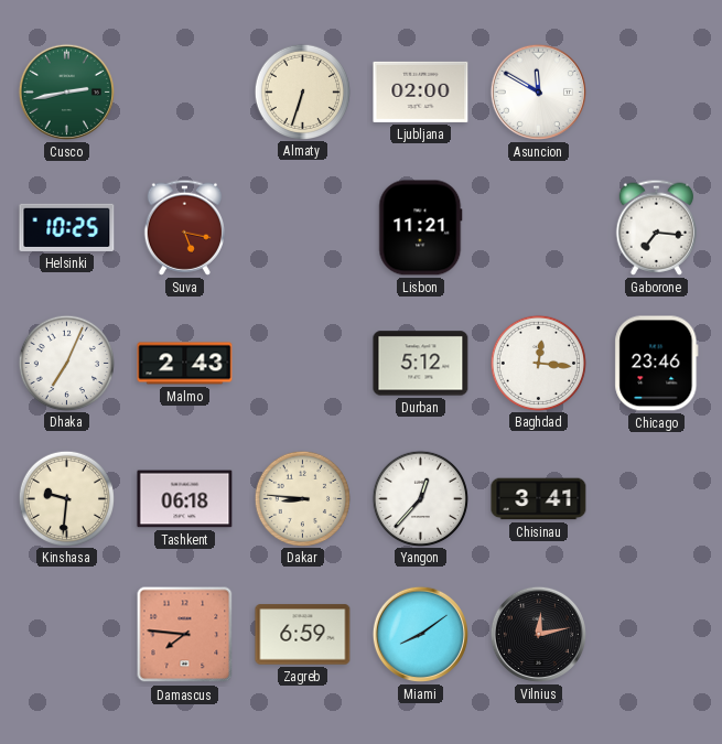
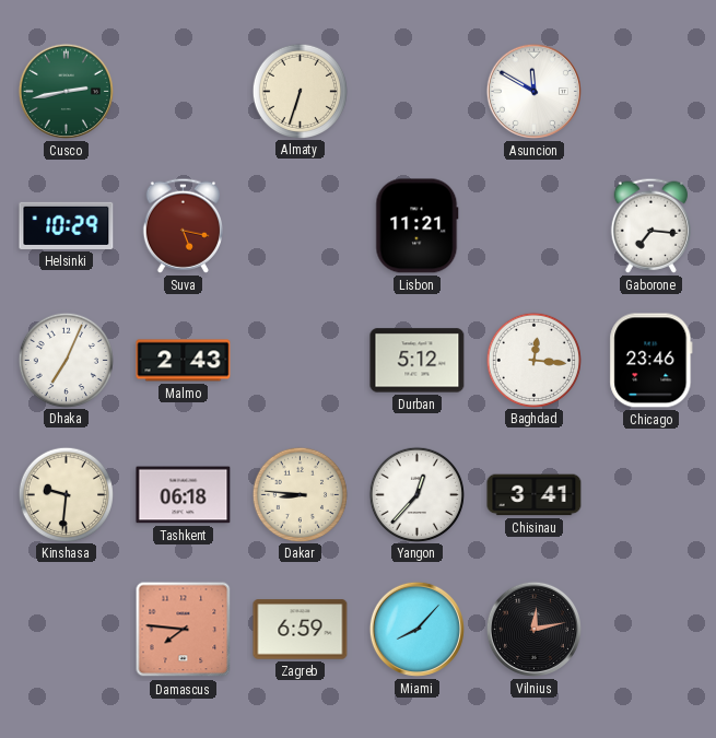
Ljubljana: 02:00 -> none (421, 91)
Helsinki: 10:25 -> 10:29 (67, 225)
Miami: 8:09 -> 8:07 (416, 629)
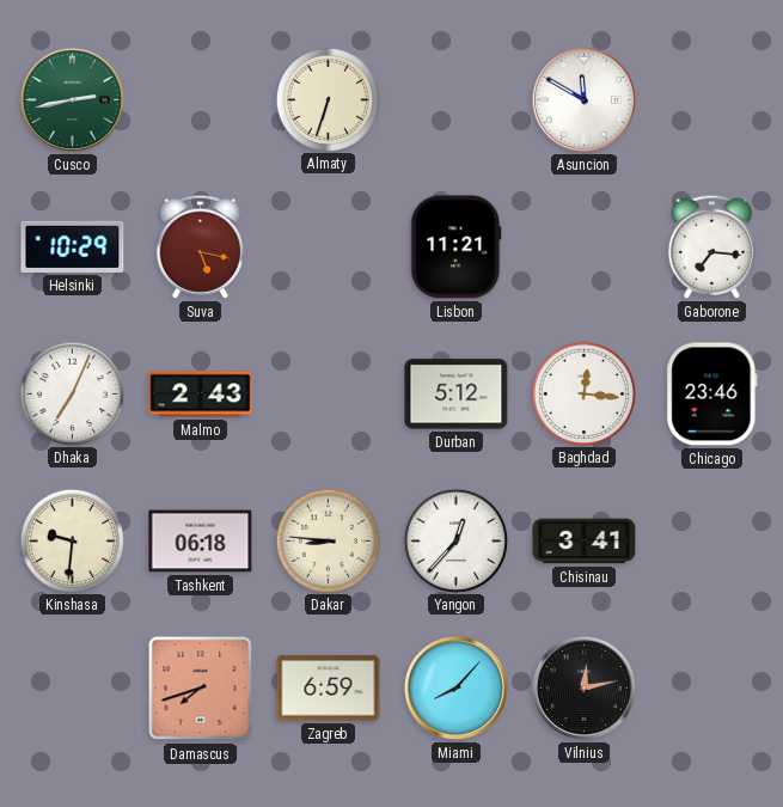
Damascus: 7:46 -> 7:42 (201, 689)
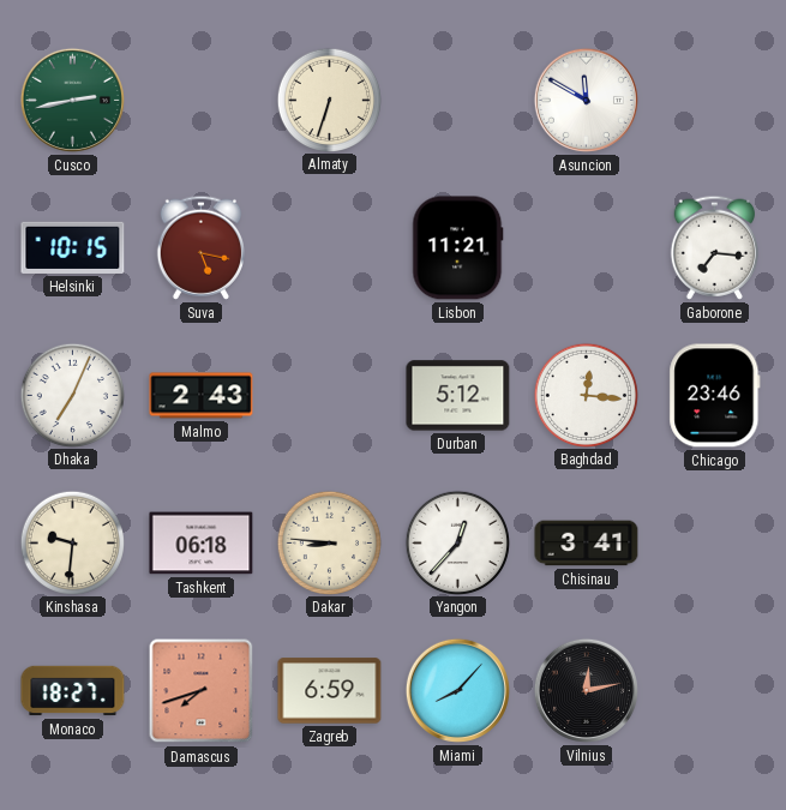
Helsinki: 10:29 -> 10:15 (73, 247)
Monaco: none -> 18:27 (73, 691)
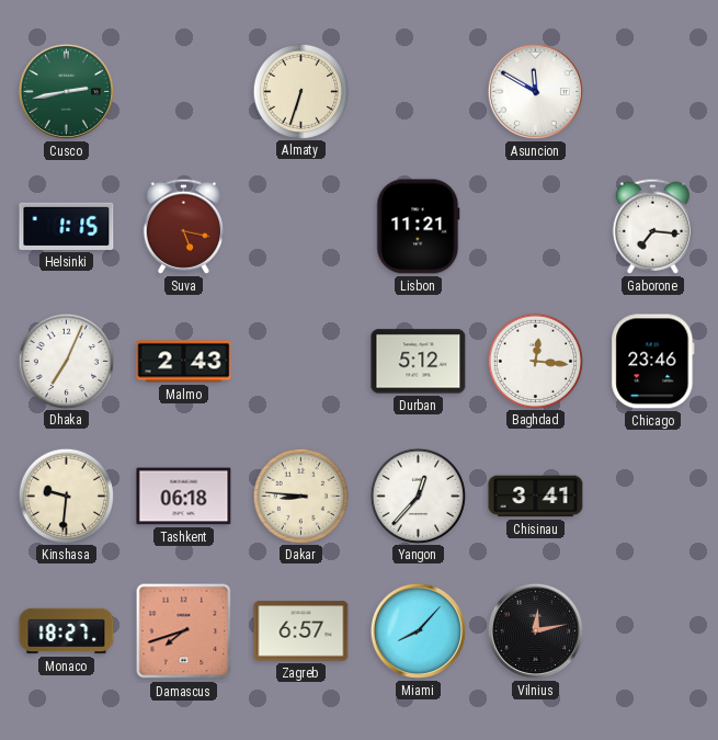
Helsinki: 10:15 -> 1:15 (67, 226)
Zagreb: 6:59 -> 6:57 (301, 631)
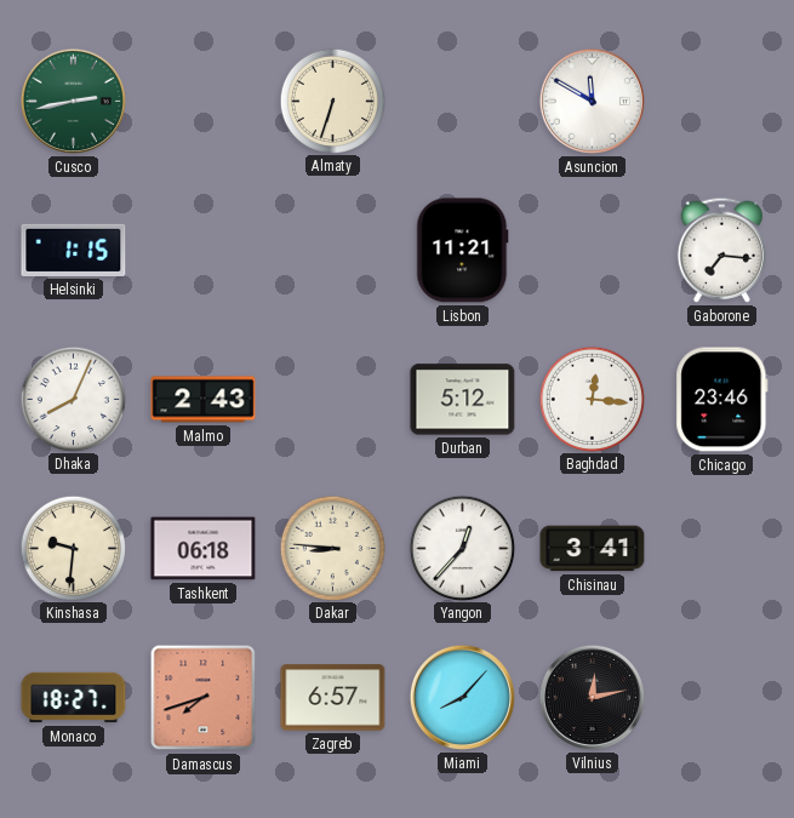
Suva: 5:17 -> none (183, 226)
Dhaka: 7:04 -> 8:04 (73, 399)
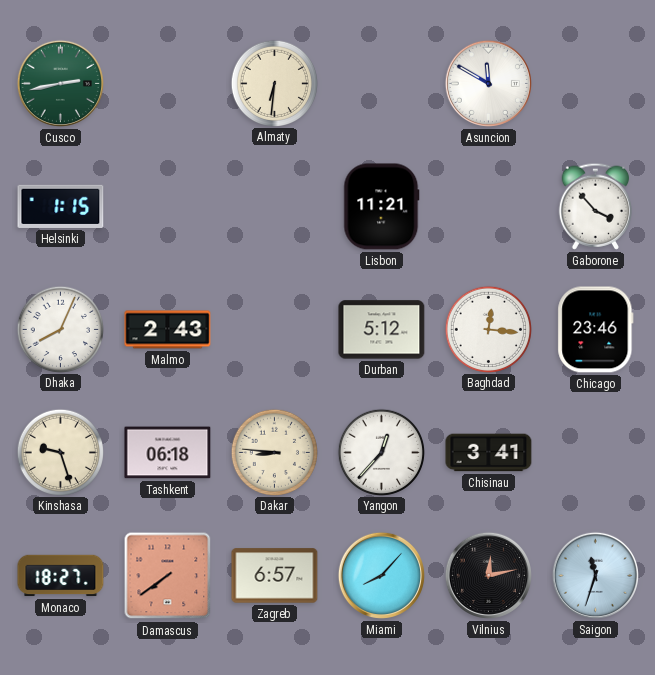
Almaty: 6:33 -> 6:31 (274, 83)
Gaborone: 7:16 -> 3:53 (595, 206)
Kinshasa: 9:31 -> 9:27 (60, 452)
Damascus: 7:42 -> 7:39 (168, 576)
Saigon: none -> 11:33 (595, 575)
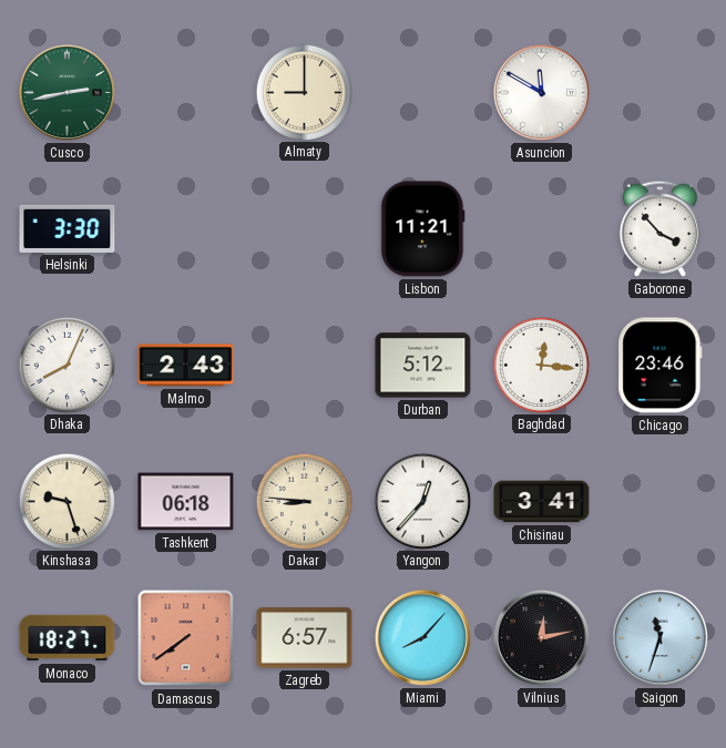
Almaty: 6:31 -> 9:00 (304, 92)
Helsinki: 1:15 -> 3:30 (68, 228)
